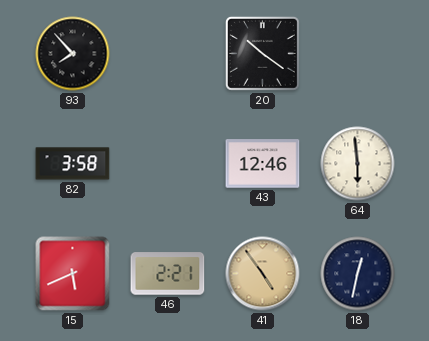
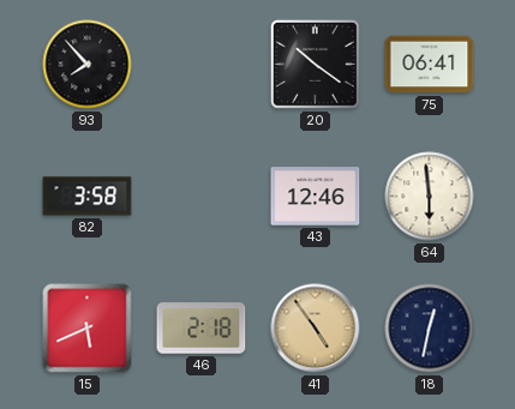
75: none -> 06:41 (430, 65)
46: 2:21 -> 2:18 (202, 329)
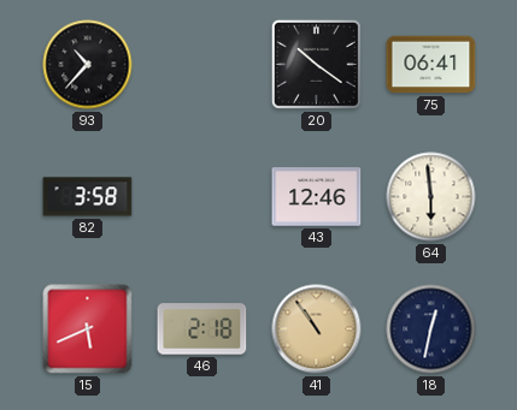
93: 7:53 -> 10:37 (88, 65)
41: 4:54 -> 10:54 (317, 329)
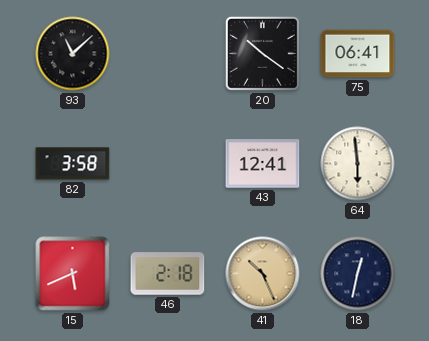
93: 10:37 -> 11:08 (73, 54)
43: 12:46 -> 12:41 (263, 164)
41: 10:54 -> 10:26 (263, 274)
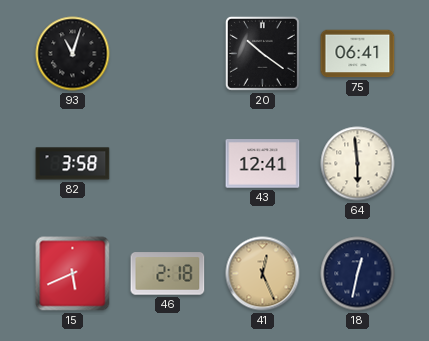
93: 11:08 -> 11:03 (73, 54)
41: 10:26 -> 12:26 (263, 274)
